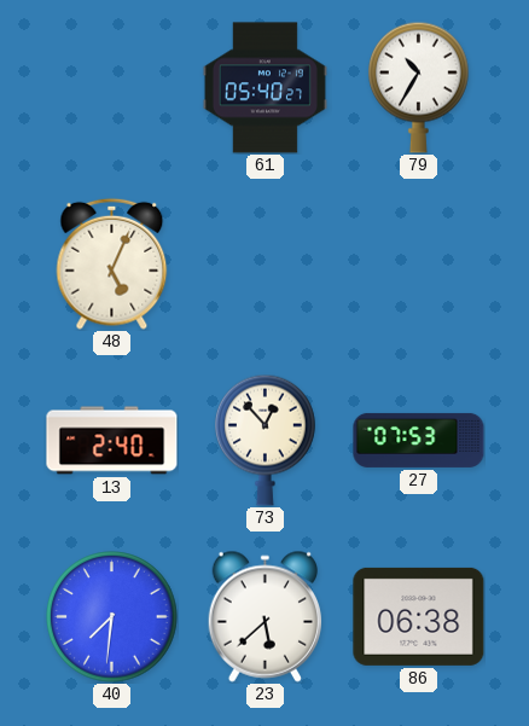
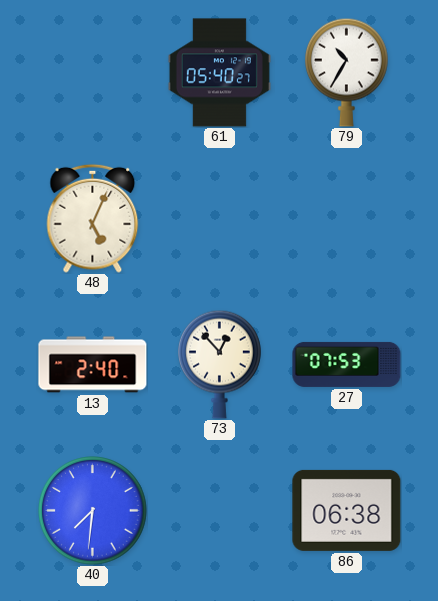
23: 5:38 -> none (264, 616)
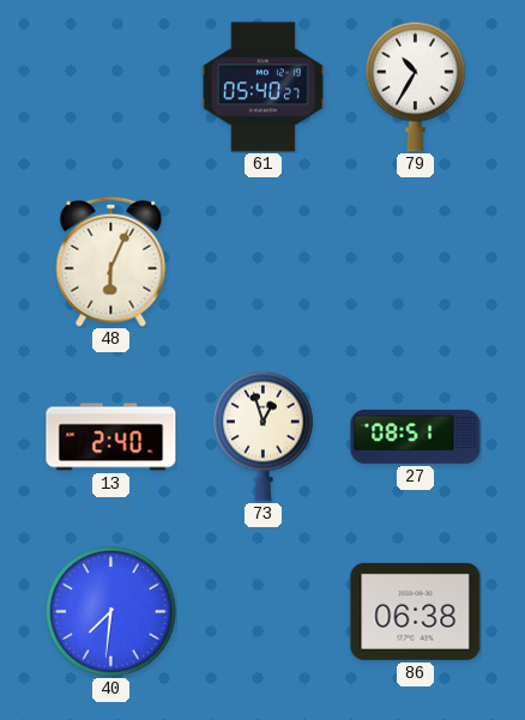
48: 5:04 -> 6:04 (111, 261)
73: 12:53 -> 12:57 (264, 436)
27: 07:53 -> 08:51 (416, 436)
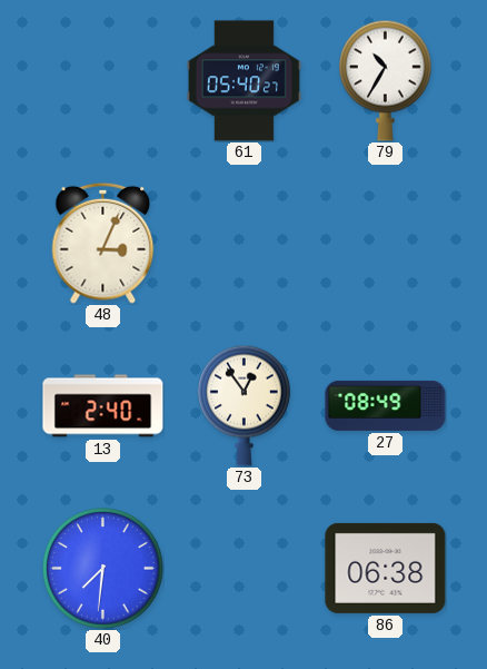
48: 6:04 -> 3:04 (103, 243)
73: 12:57 -> 12:54 (245, 405)
27: 08:51 -> 08:49 (386, 405)
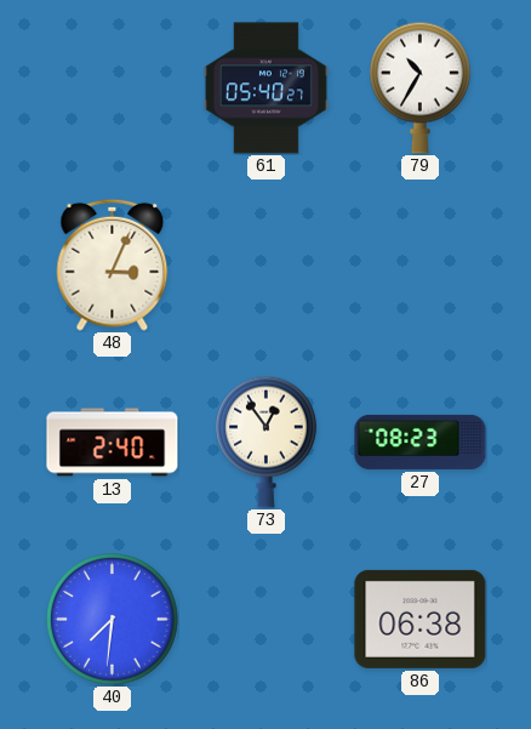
27: 08:49 -> 08:23 (421, 442)
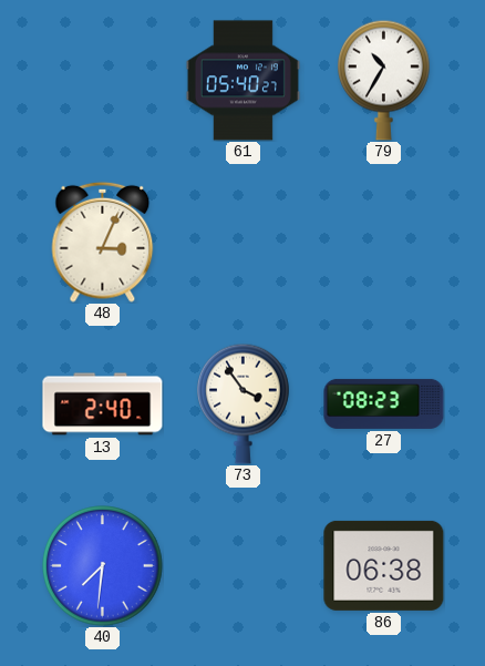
73: 12:54 -> 3:54 (244, 403)
